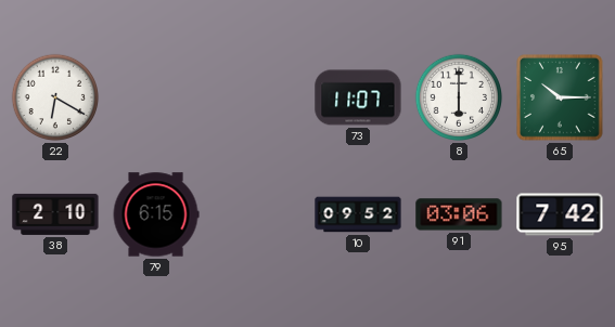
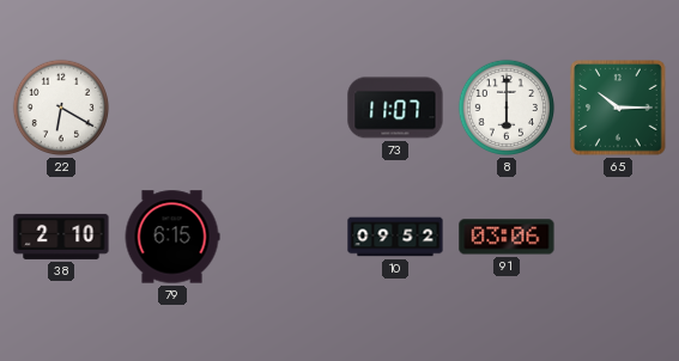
95: 7:42 -> none (560, 214)
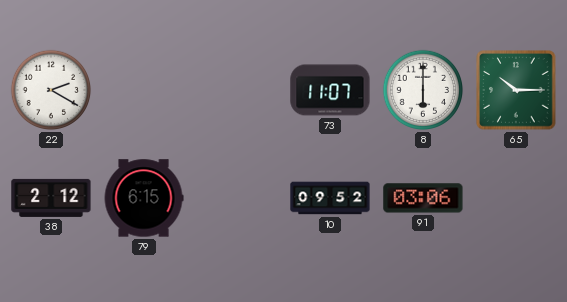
22: 6:20 -> 2:20 (51, 90)
38: 2:10 -> 2:12 (51, 198)
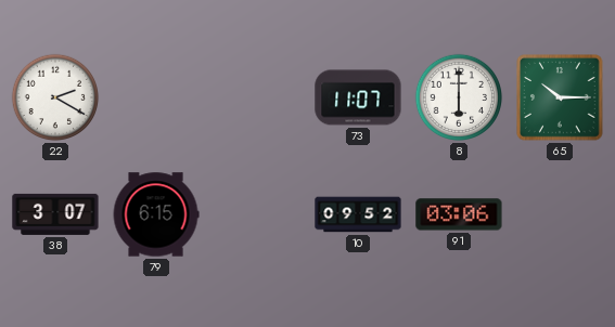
38: 2:12 -> 3:07 (55, 214)
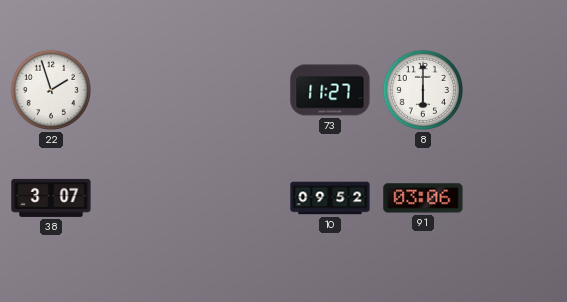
22: 2:20 -> 1:57 (51, 90)
73: 11:07 -> 11:27 (330, 90)
65: 10:15 -> none (561, 99)
79: 6:15 -> none (156, 214)
